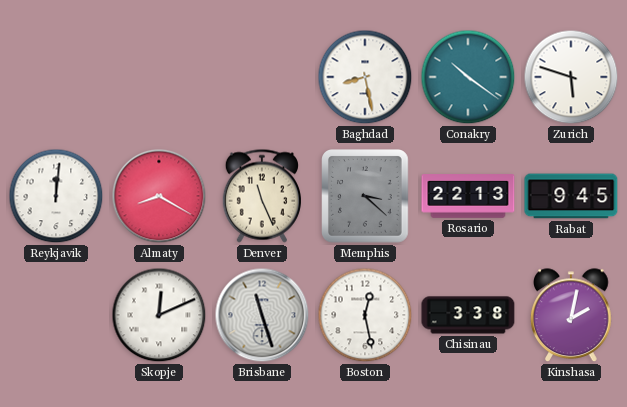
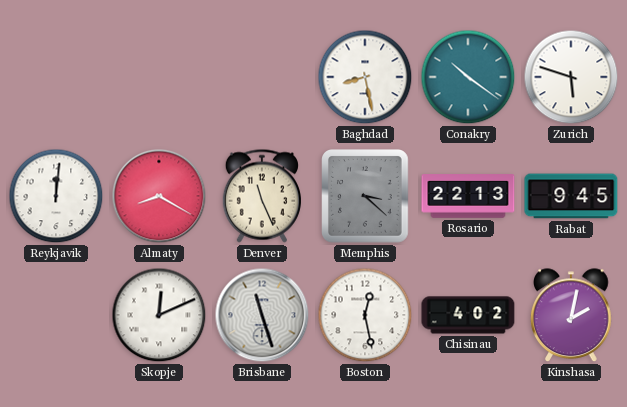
Chisinau: 3:38 -> 4:02 (468, 315)
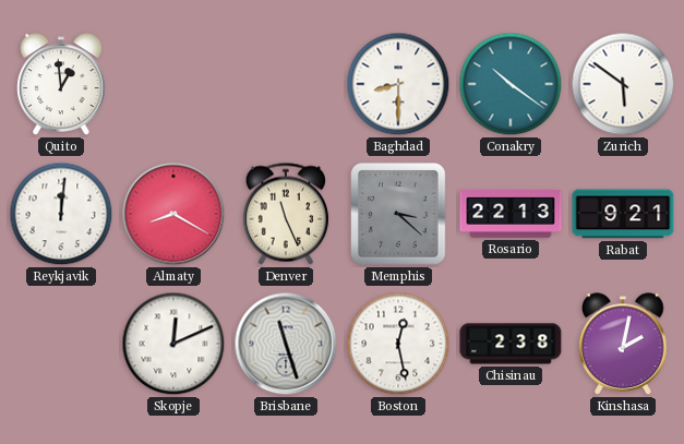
Quito: none -> 12:59 (61, 85)
Baghdad: 8:28 -> 8:30 (398, 84)
Zurich: 5:48 -> 5:51 (623, 84)
Rabat: 9:45 -> 9:21 (623, 214)
Chisinau: 4:02 -> 2:38 (511, 344)
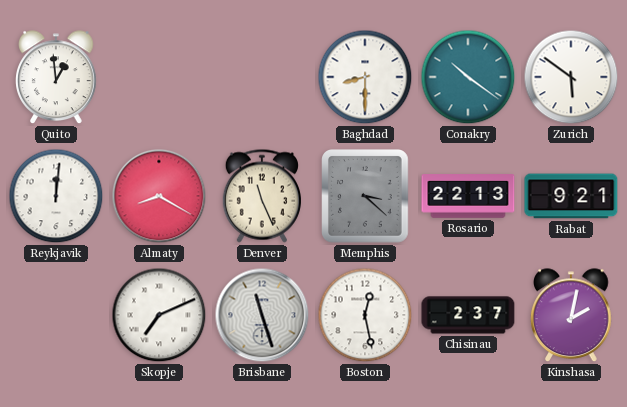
Skopje: 12:11 -> 7:11 (159, 315)
Chisinau: 2:38 -> 2:37 (468, 315)
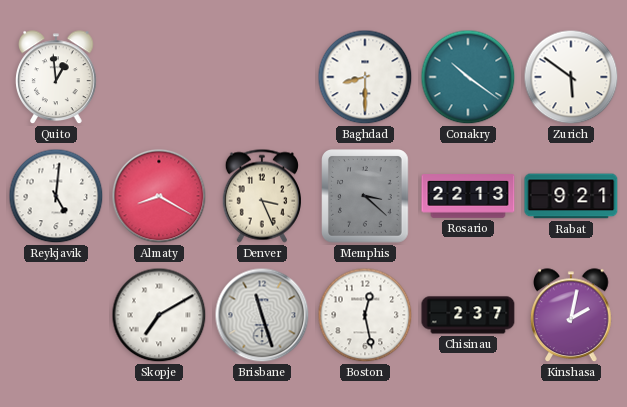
Reykjavik: 12:01 -> 5:01 (56, 196)
Denver: 11:26 -> 3:26 (262, 196)
Skopje: 7:11 -> 7:10 (159, 315)
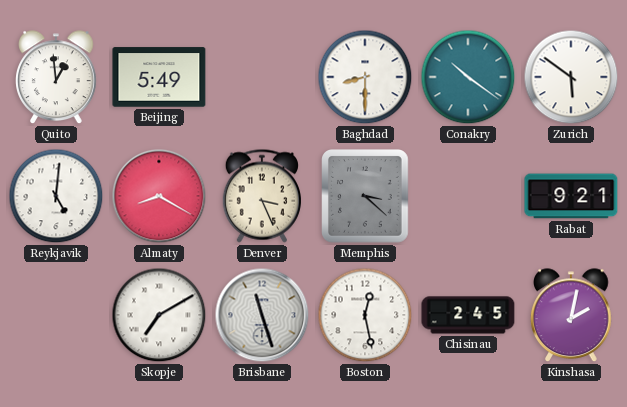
Beijing: none -> 5:49 (159, 77)
Rosario: 22:13 -> none (468, 196)
Chisinau: 2:37 -> 2:45 (468, 315)
